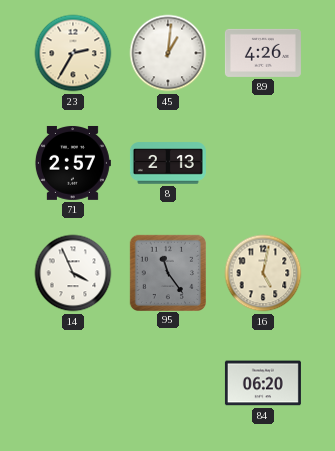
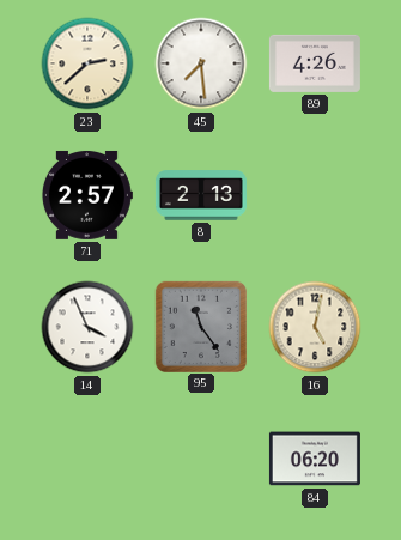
23: 2:35 -> 2:38 (87, 63)
45: 1:01 -> 7:29 (201, 63)
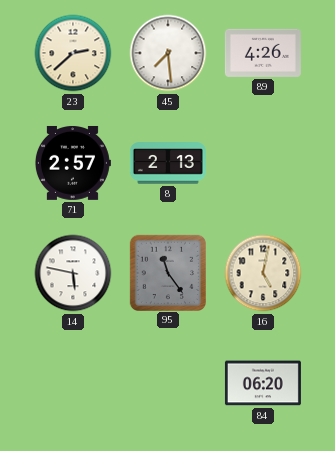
14: 3:56 -> 5:47 (73, 273)
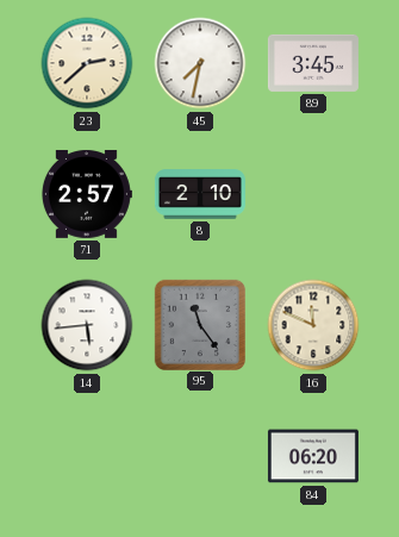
45: 7:29 -> 7:32 (200, 63)
89: 4:26 -> 3:45 (313, 63)
8: 2:13 -> 2:10 (200, 194)
14: 5:47 -> 5:44 (87, 325)
16: 5:02 -> 11:49 (313, 325)
